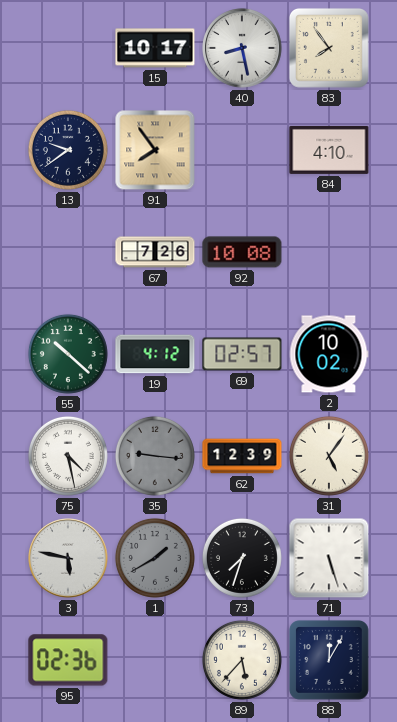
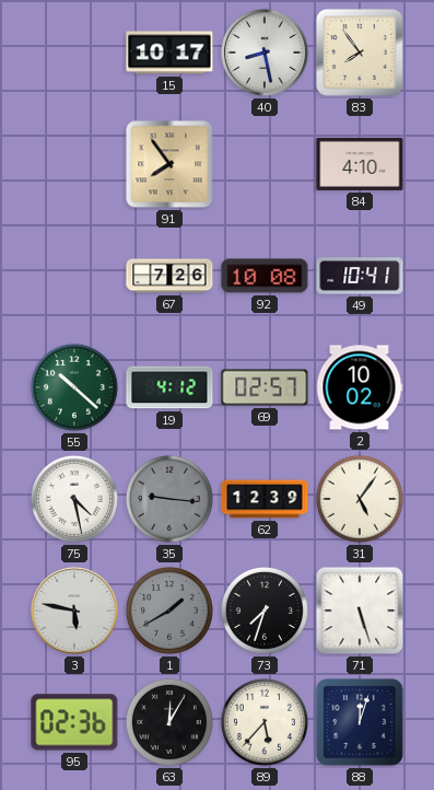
13: 9:39 -> none (68, 150)
49: none -> 10:41 (360, 276)
63: none -> 12:05 (169, 722)
88: 12:05 -> 12:03 (360, 722)
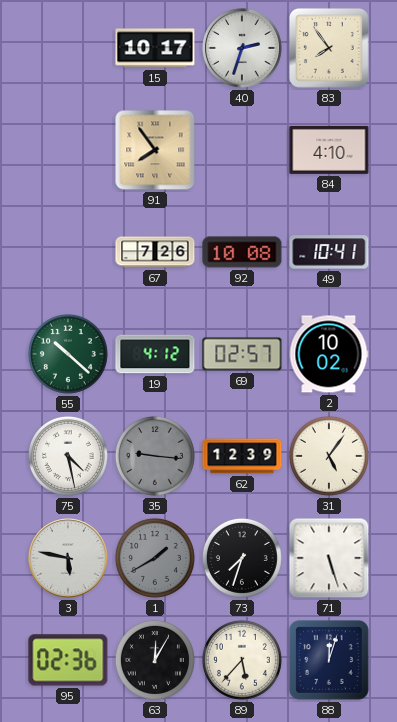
40: 8:28 -> 2:33 (242, 48)
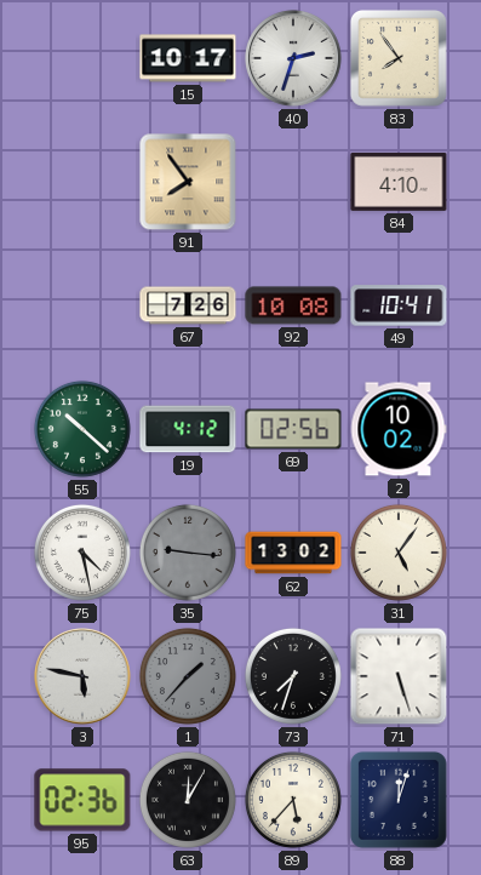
69: 02:57 -> 02:56 (293, 429)
62: 12:39 -> 13:02 (293, 553)
1: 1:40 -> 1:37 (188, 676)
